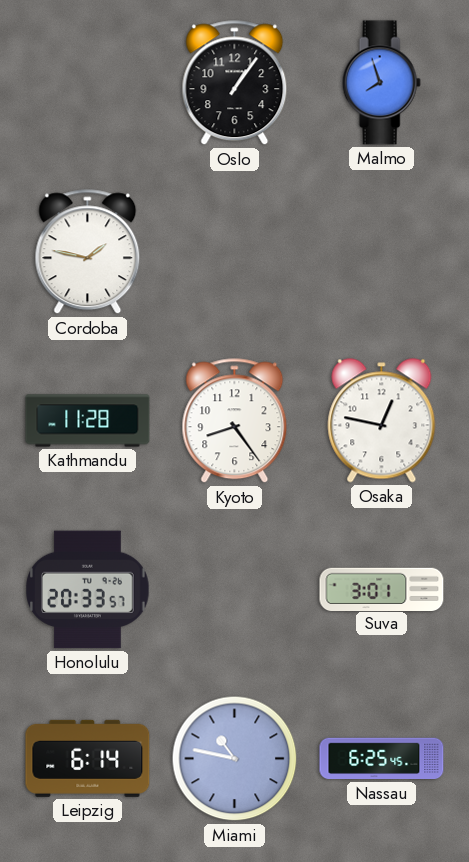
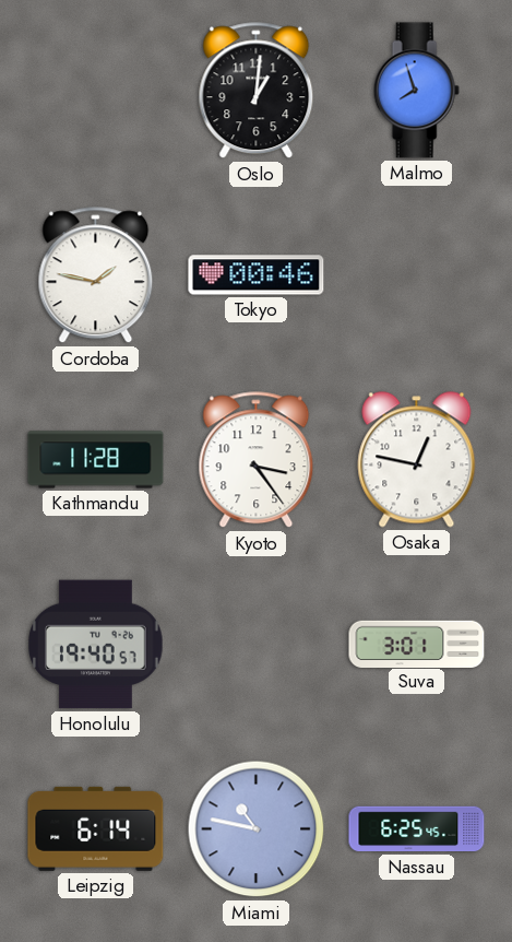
Oslo: 1:06 -> 1:01 (257, 91)
Tokyo: none -> 00:46 (257, 275)
Kyoto: 8:24 -> 3:24 (257, 460)
Honolulu: 20:33 -> 19:40 (96, 645)
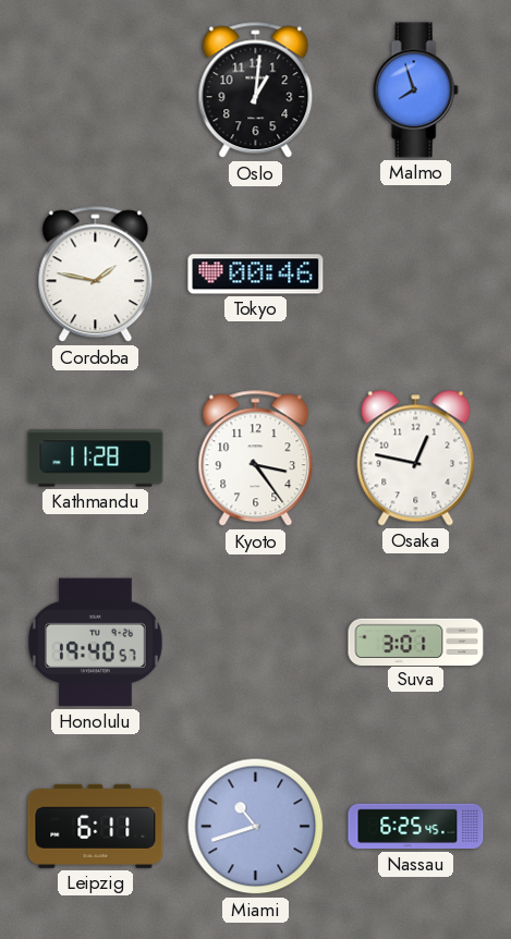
Leipzig: 6:14 -> 6:11 (96, 826)
Miami: 10:47 -> 10:42 (256, 827)
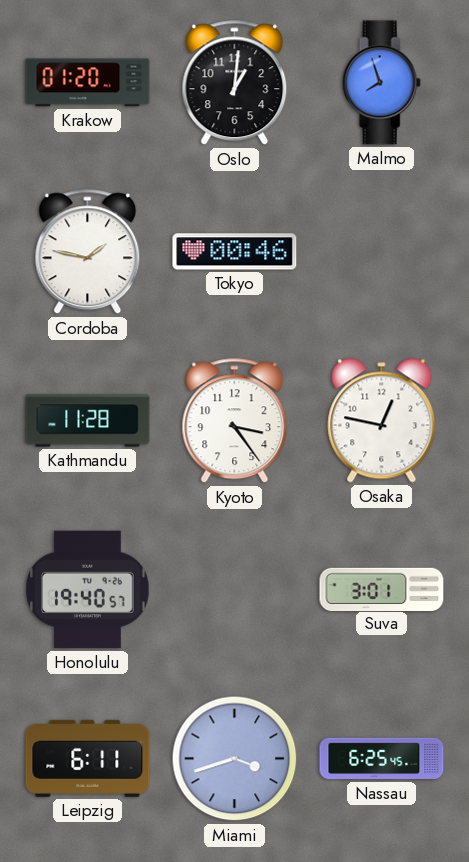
Krakow: none -> 01:20 (88, 83)
Miami: 10:42 -> 3:42 (235, 759)
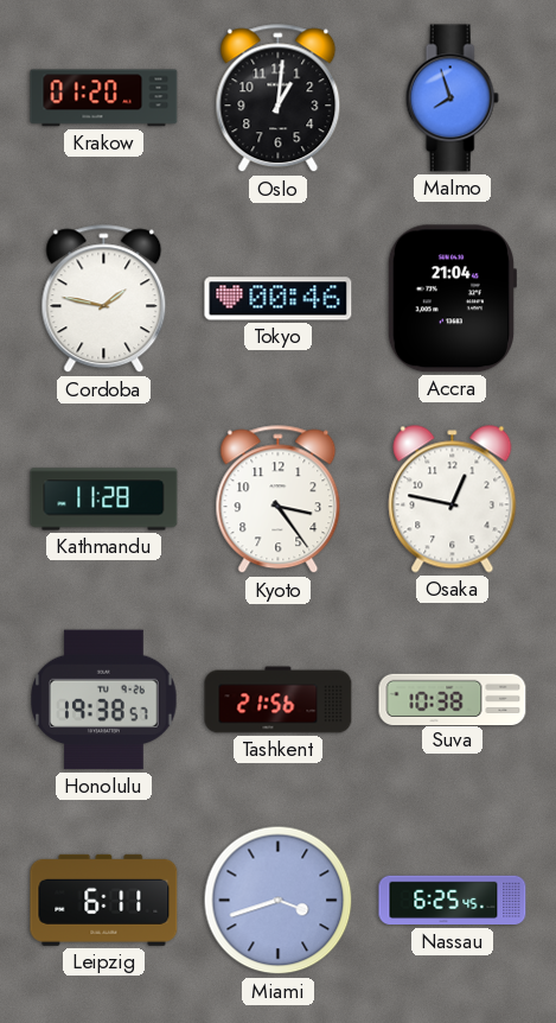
Accra: none -> 21:04 (450, 299)
Honolulu: 19:40 -> 19:38 (104, 700)
Tashkent: none -> 21:56 (279, 700)
Suva: 3:01 -> 10:38 (453, 699)
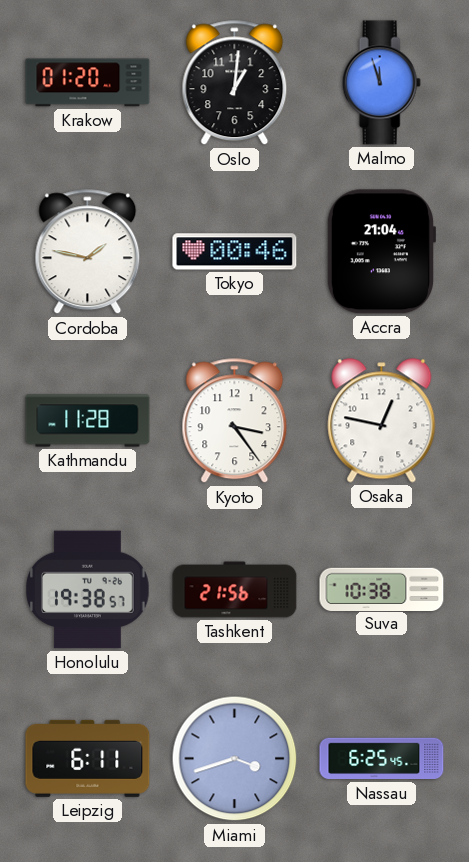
Malmo: 7:57 -> 11:57 (381, 83)
